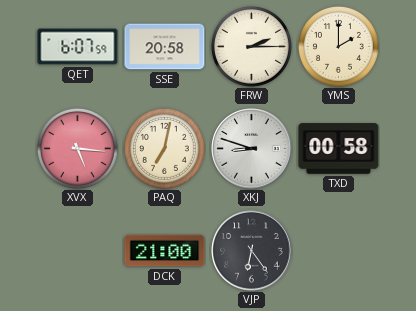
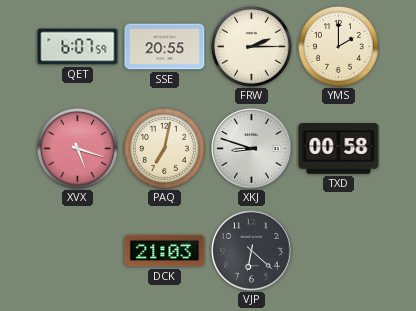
SSE: 20:58 -> 20:55 (165, 47)
XVX: 5:16 -> 5:18 (77, 148)
DCK: 21:00 -> 21:03 (165, 251)
VJP: 6:24 -> 6:22 (252, 251)
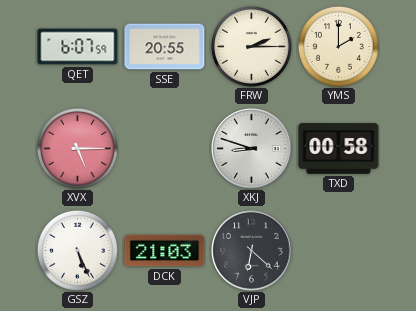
XVX: 5:18 -> 5:15 (77, 148)
PAQ: 7:02 -> none (164, 148)
GSZ: none -> 5:26 (77, 250)
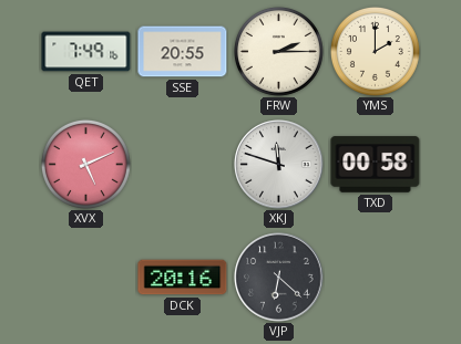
QET: 6:07 -> 7:49 (86, 52)
XVX: 5:15 -> 5:11 (85, 164)
XKJ: 8:48 -> 11:48 (279, 165)
GSZ: 5:26 -> none (77, 250)
DCK: 21:03 -> 20:16 (183, 278)
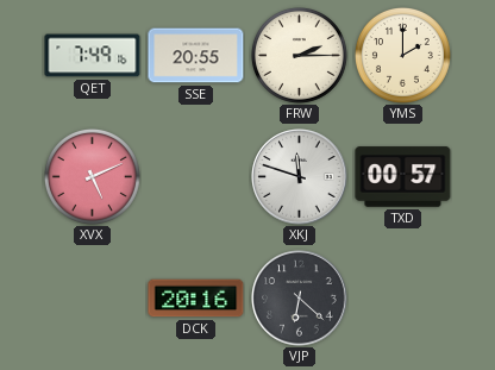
TXD: 00:58 -> 00:57 (403, 177)
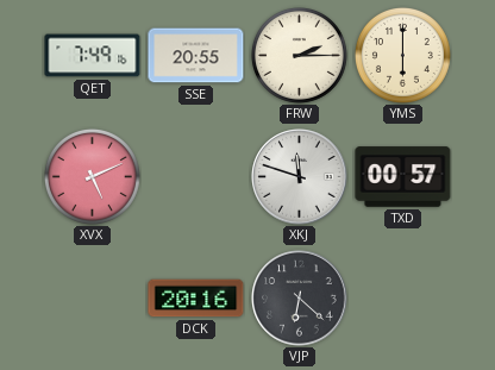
YMS: 2:00 -> 6:00 (402, 55)
